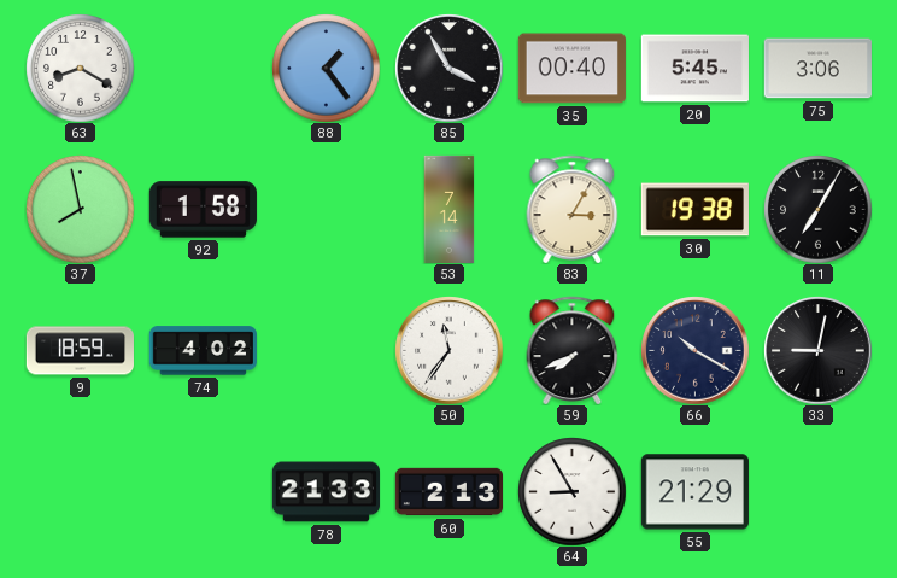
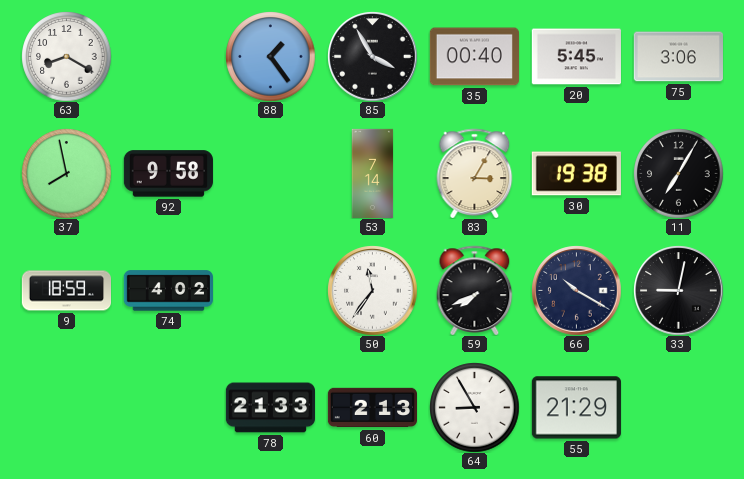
92: 1:58 -> 9:58 (168, 174)
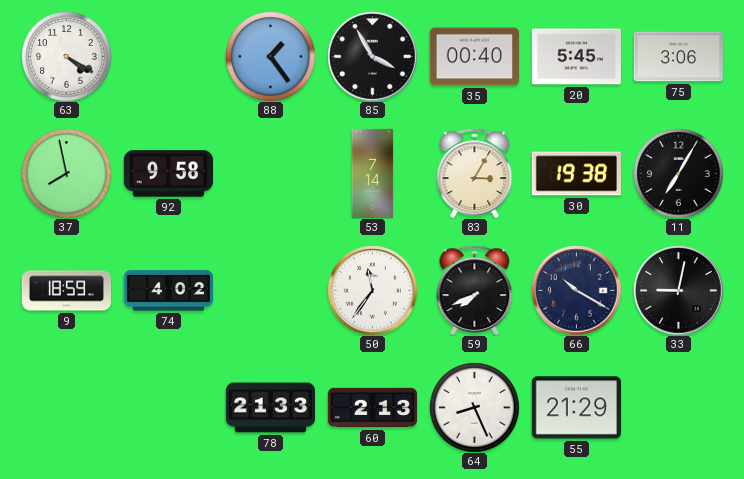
63: 8:20 -> 4:20 (66, 56)
64: 8:55 -> 8:26 (474, 407)
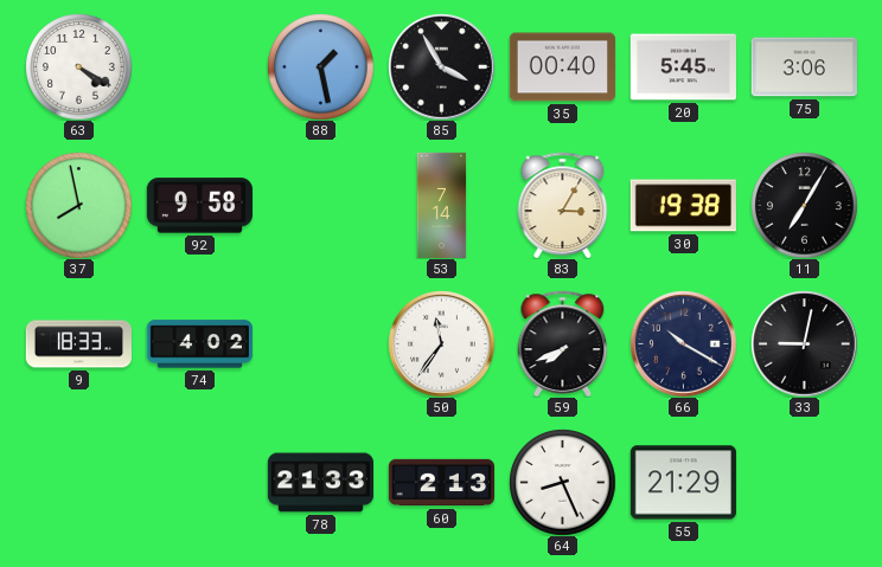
88: 1:24 -> 1:28 (320, 66)
9: 18:59 -> 18:33 (78, 344)
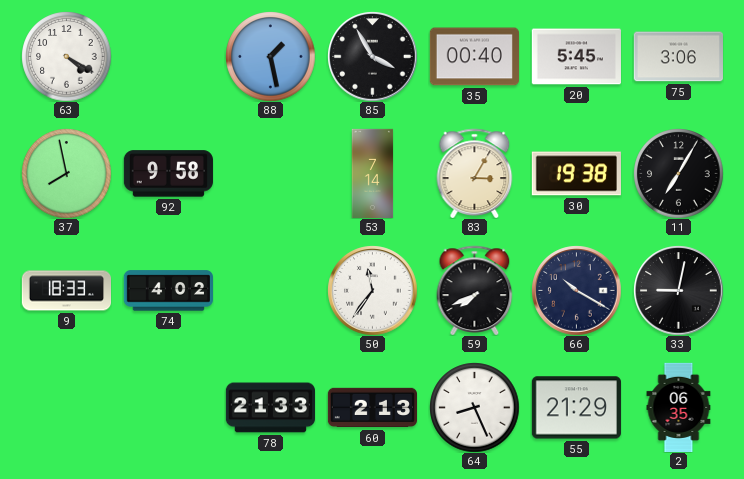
2: none -> 06:35 (679, 407)
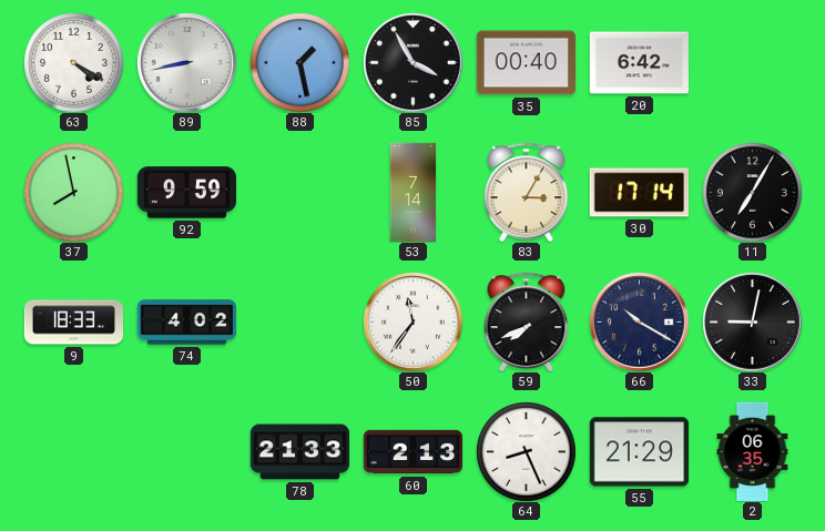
89: none -> 8:43 (186, 62)
20: 5:45 -> 6:42 (639, 63)
75: 3:06 -> none (678, 57)
92: 9:58 -> 9:59 (186, 193)
30: 19:38 -> 17:14 (639, 193)
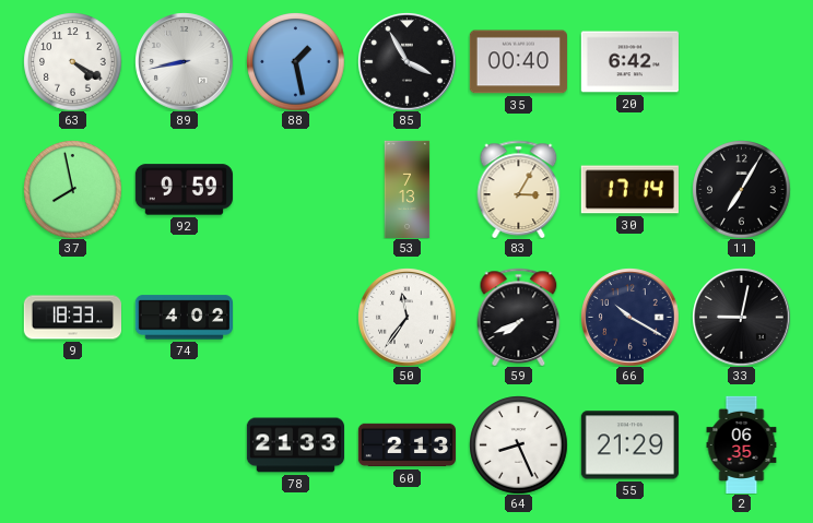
53: 7:14 -> 7:13 (408, 189)
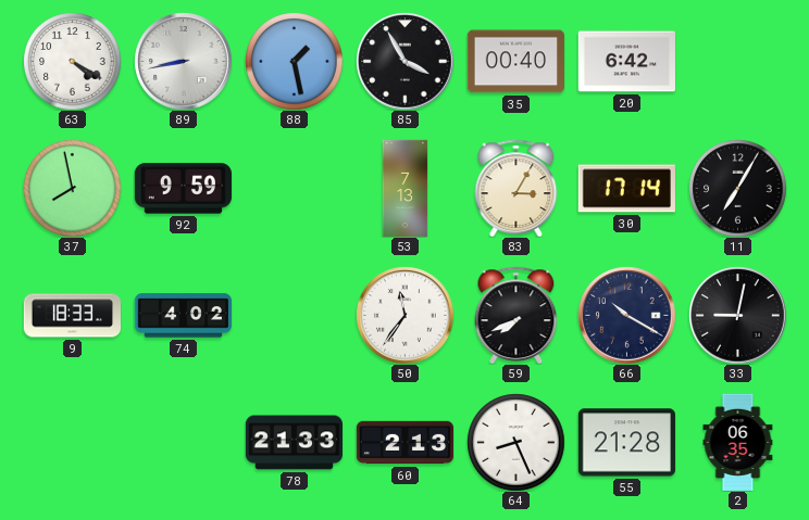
55: 21:29 -> 21:28 (626, 443)
